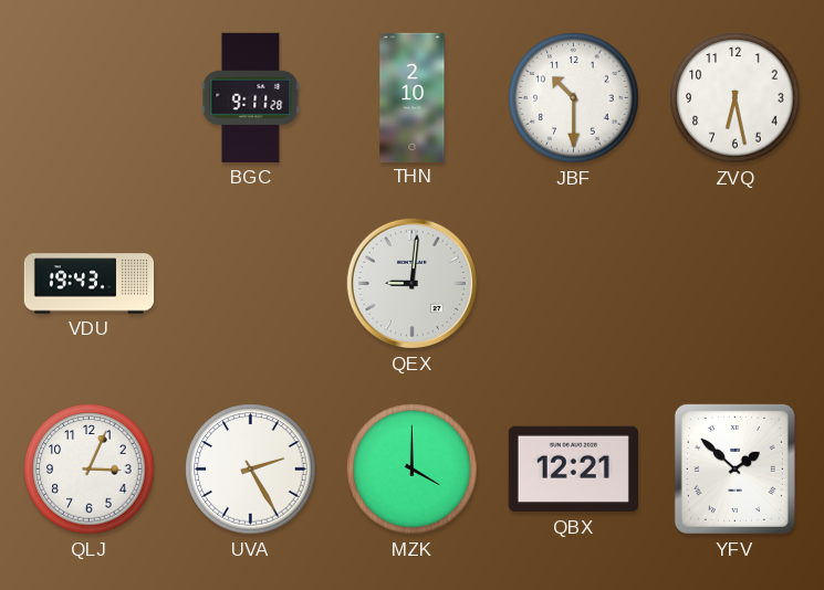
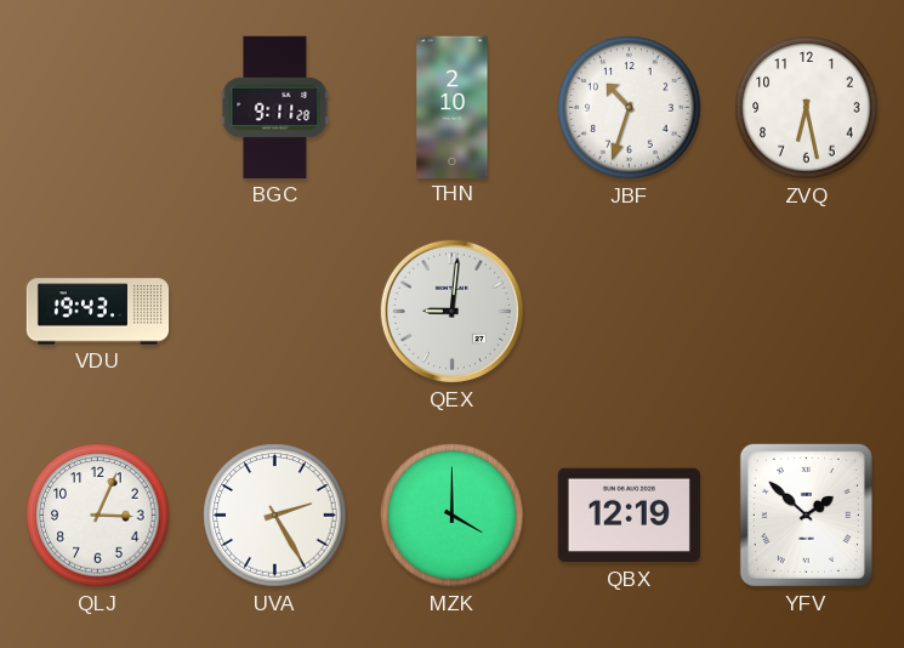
JBF: 10:30 -> 10:33 (630, 108)
QBX: 12:21 -> 12:19 (629, 516)
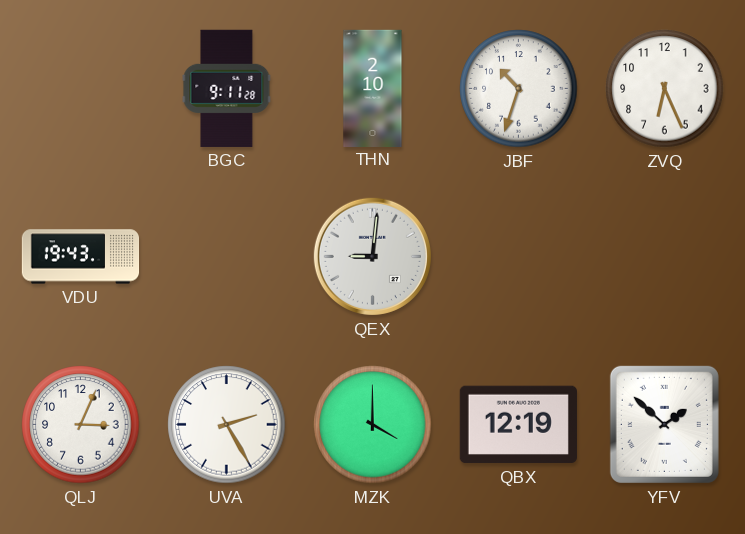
ZVQ: 6:28 -> 6:26 (665, 89)
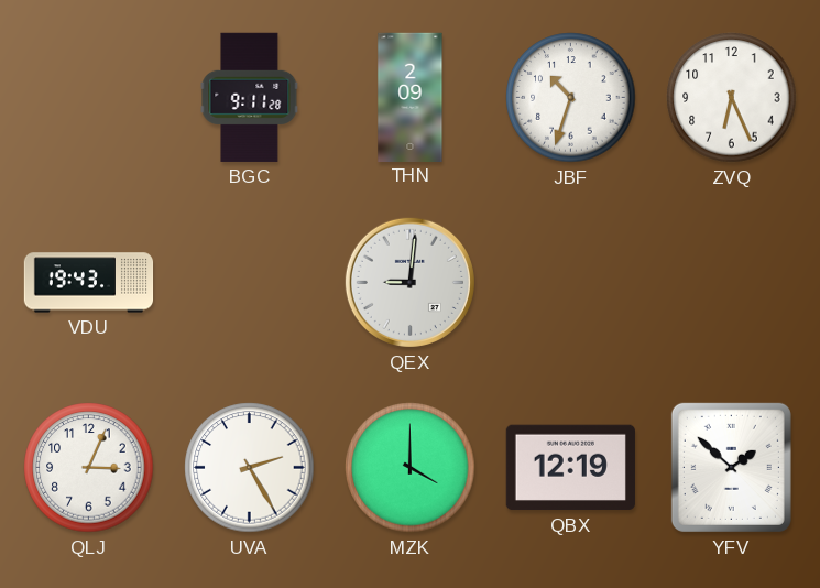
THN: 2:10 -> 2:09 (411, 97)
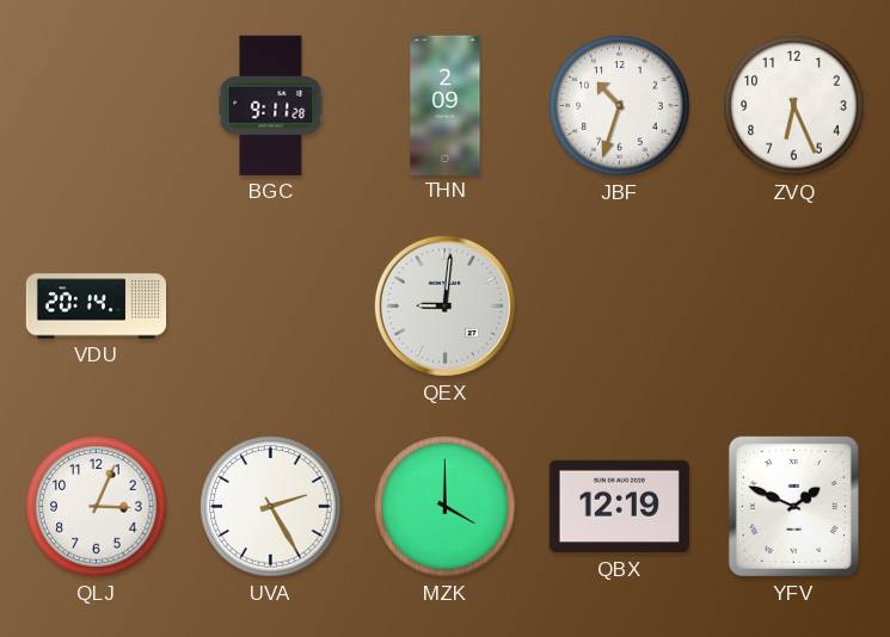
VDU: 19:43 -> 20:14 (97, 307)
YFV: 1:52 -> 1:49 (793, 506)
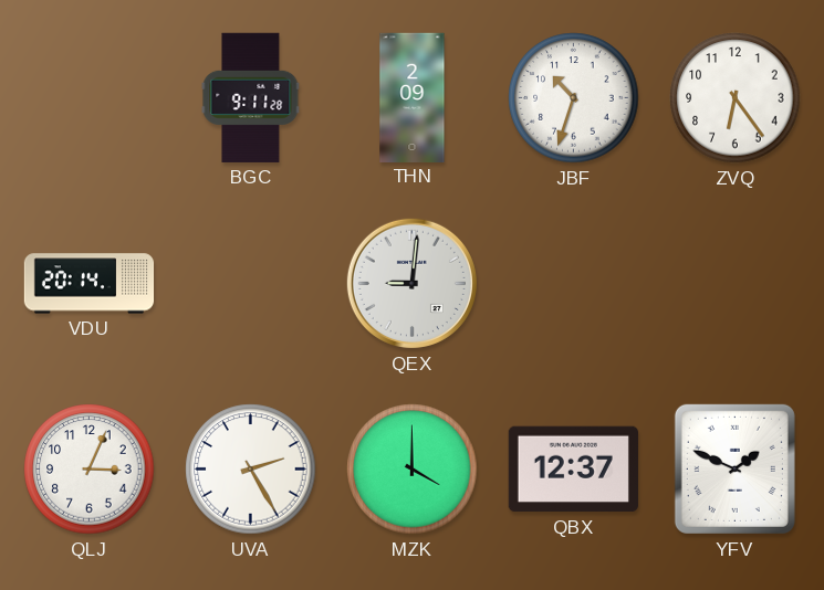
ZVQ: 6:26 -> 6:24 (736, 98)
QBX: 12:19 -> 12:37 (573, 470)
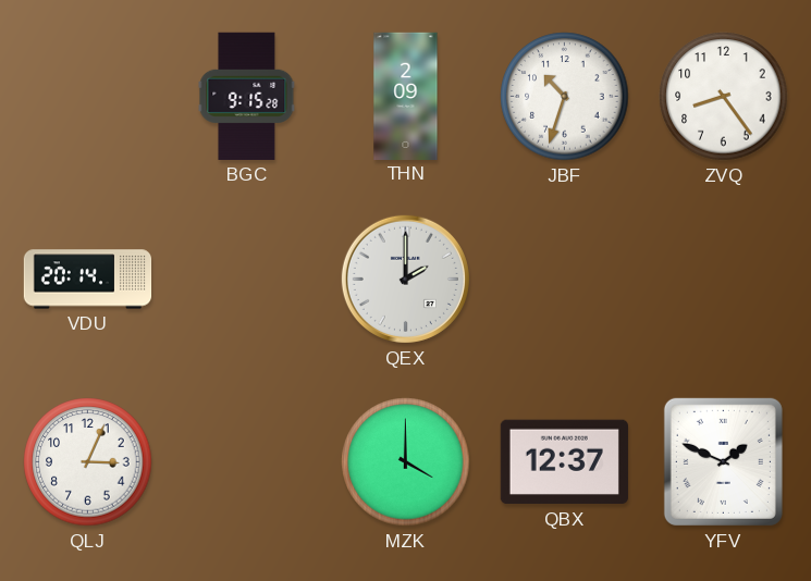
BGC: 9:11 -> 9:15 (247, 96)
ZVQ: 6:24 -> 8:24 (724, 97)
QEX: 9:01 -> 2:00 (405, 279)
UVA: 2:25 -> none (251, 470)
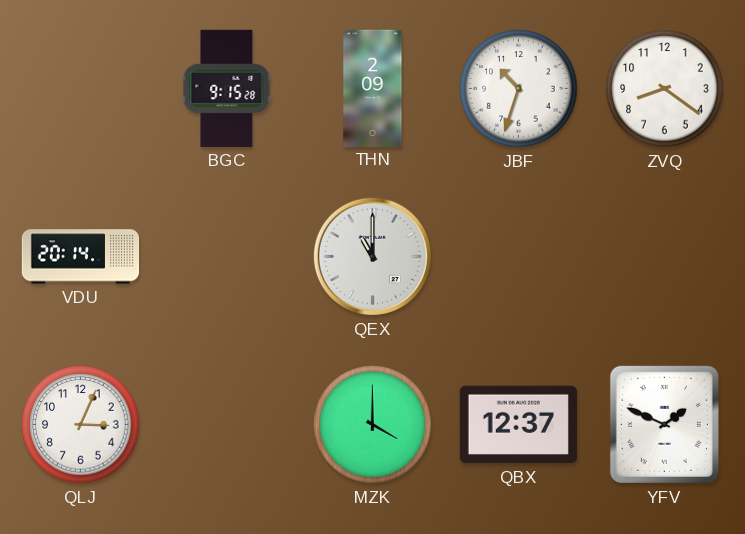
ZVQ: 8:24 -> 8:21 (665, 89)
QEX: 2:00 -> 11:00 (372, 256)
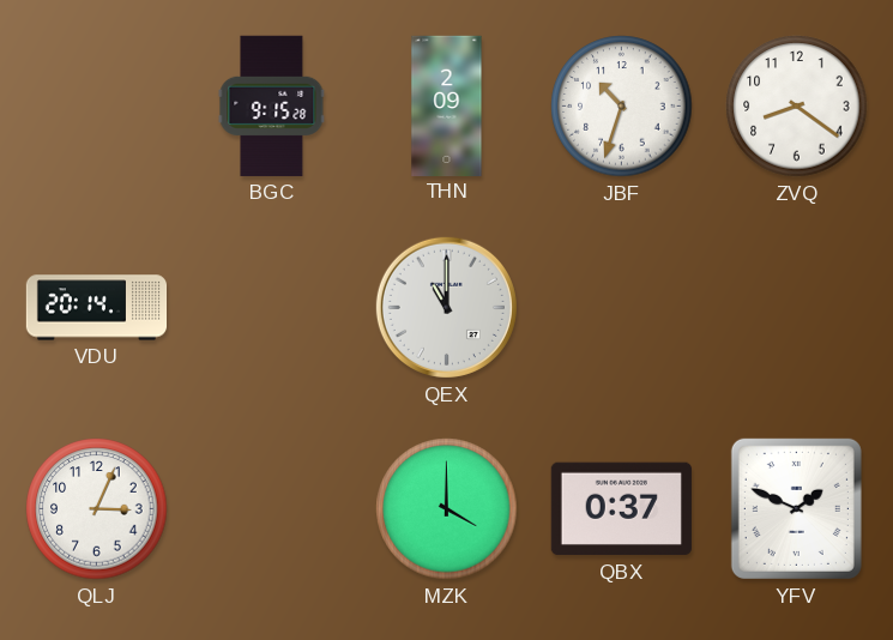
QBX: 12:37 -> 0:37 (621, 509)
